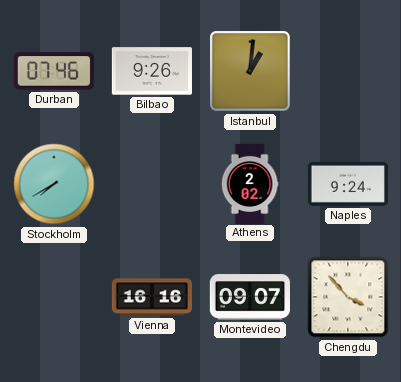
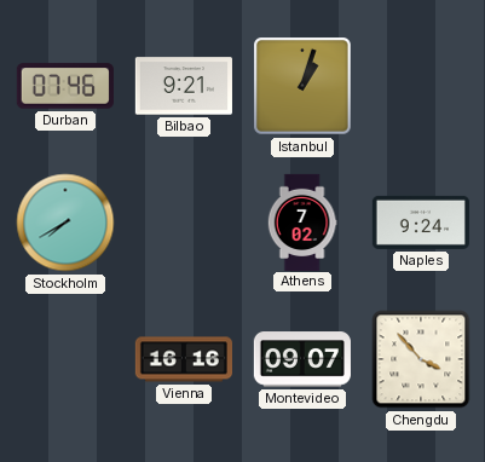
Bilbao: 9:26 -> 9:21 (184, 86)
Istanbul: 1:01 -> 1:03 (304, 87)
Athens: 2:02 -> 7:02 (302, 221)
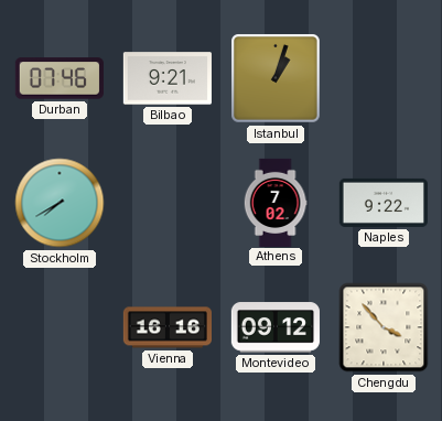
Naples: 9:24 -> 9:22 (382, 203)
Montevideo: 09:07 -> 09:12 (276, 327)
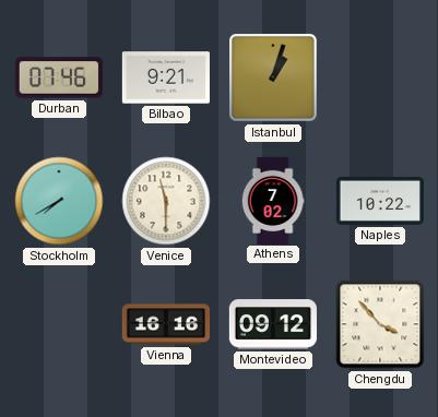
Venice: none -> 11:30 (166, 201)
Naples: 9:22 -> 10:22 (379, 201)
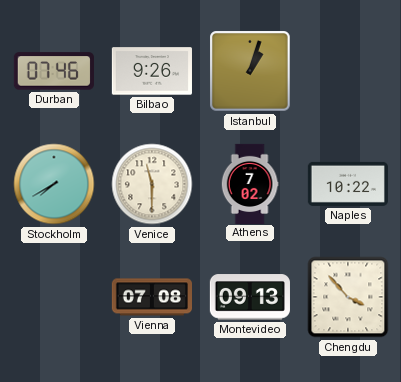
Bilbao: 9:21 -> 9:26 (152, 71)
Vienna: 16:16 -> 07:08 (151, 297)
Montevideo: 09:12 -> 09:13 (250, 297)
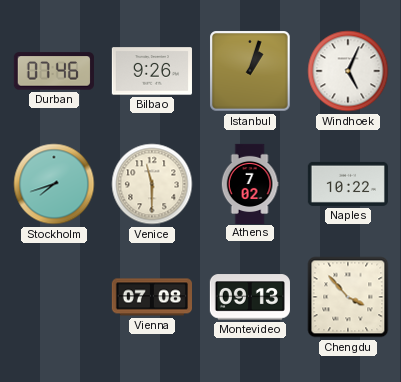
Windhoek: none -> 5:04 (348, 71)
Stockholm: 7:40 -> 7:42 (54, 184)
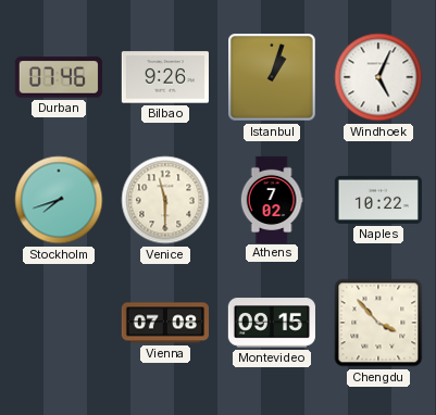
Montevideo: 09:13 -> 09:15 (272, 323)
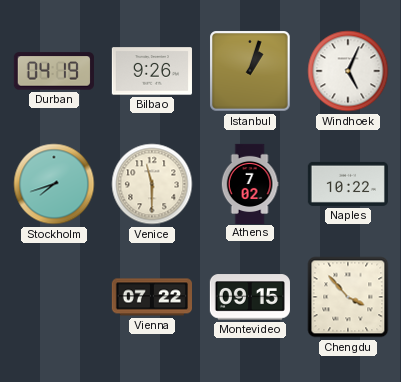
Durban: 07:46 -> 04:19 (54, 71)
Vienna: 07:08 -> 07:22 (151, 297)
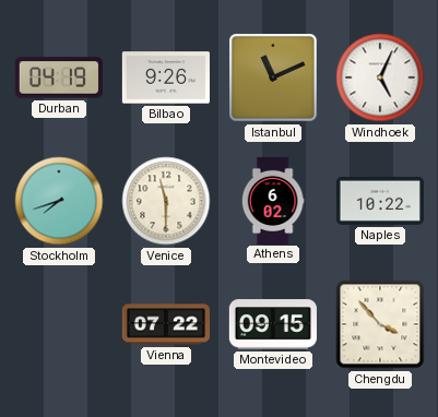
Istanbul: 1:03 -> 11:11 (274, 79)
Athens: 7:02 -> 6:02 (273, 200)
